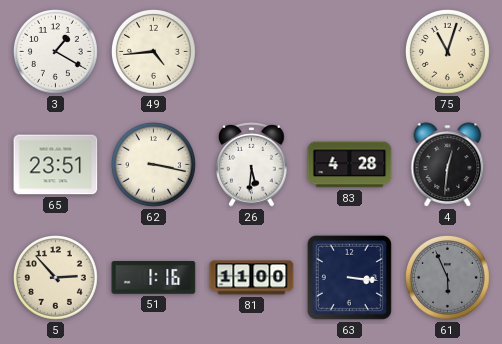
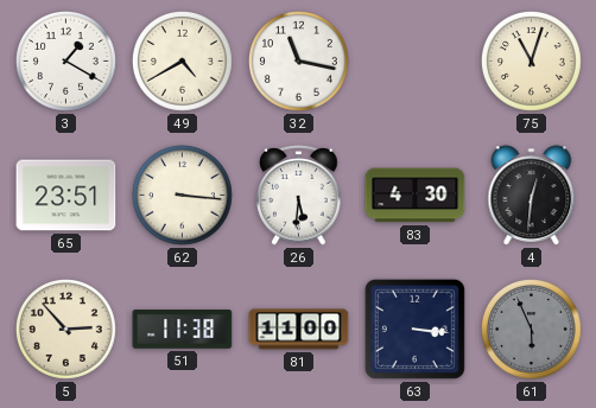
49: 4:44 -> 4:40 (183, 62)
32: none -> 11:17 (299, 62)
62: 3:17 -> 3:16 (183, 196)
83: 4:28 -> 4:30 (416, 196)
51: 1:16 -> 11:38 (183, 330)
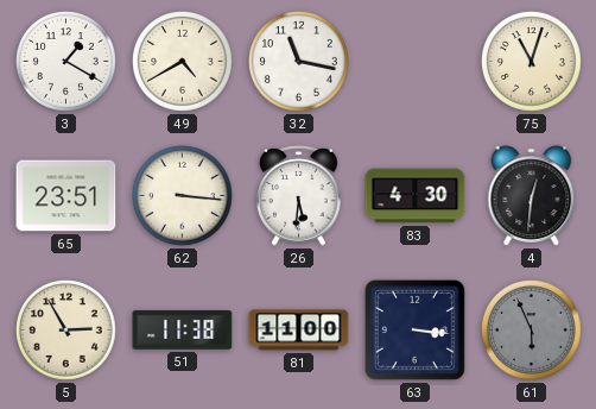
5: 2:53 -> 2:55 (66, 331)
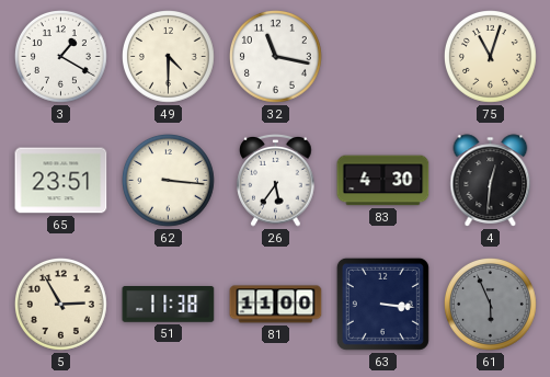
49: 4:40 -> 4:30 (169, 57)
26: 5:31 -> 5:36 (276, 181)
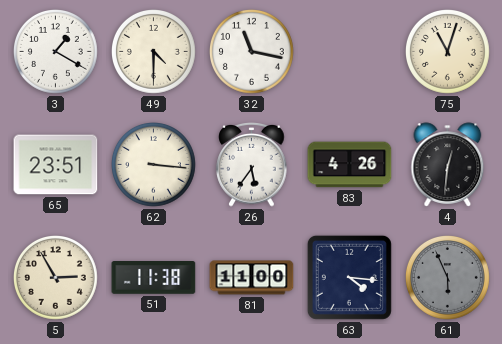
83: 4:30 -> 4:26 (350, 165)
63: 3:16 -> 4:16 (349, 277)
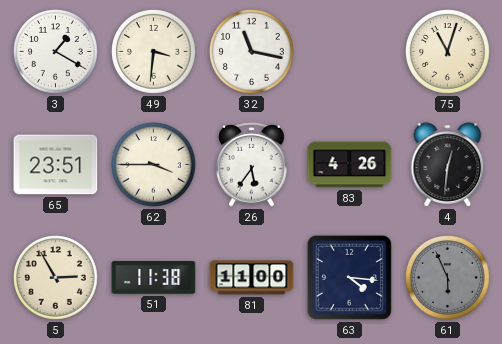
49: 4:30 -> 3:31 (154, 52)
62: 3:16 -> 3:45 (154, 165)
